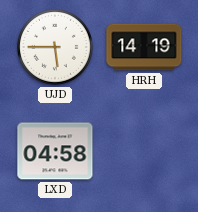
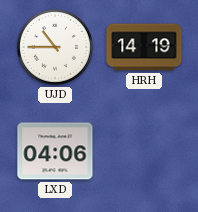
UJD: 5:45 -> 10:45 (56, 48)
LXD: 04:58 -> 04:06 (55, 151)
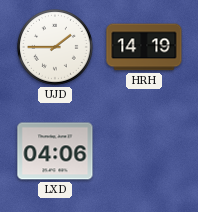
UJD: 10:45 -> 1:45 (56, 48)
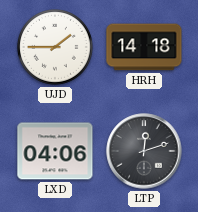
HRH: 14:19 -> 14:18 (144, 47)
LTP: none -> 12:12 (144, 151)
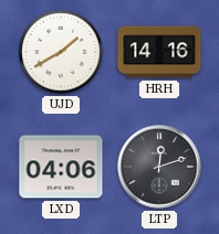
UJD: 1:45 -> 1:40 (62, 53)
HRH: 14:18 -> 14:16 (159, 52)
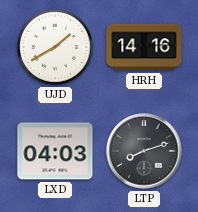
LXD: 04:06 -> 04:03 (55, 151)
LTP: 12:12 -> 8:12 (144, 151)
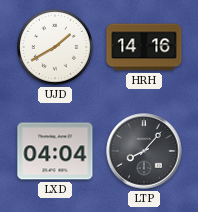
LXD: 04:03 -> 04:04 (55, 151)
LTP: 8:12 -> 8:07 (144, 151)
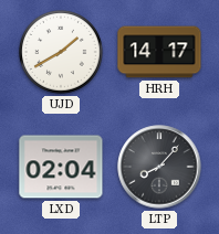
HRH: 14:16 -> 14:17 (159, 52)
LXD: 04:04 -> 02:04 (61, 167)
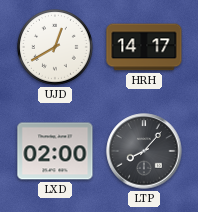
UJD: 1:40 -> 12:40 (56, 48)
LXD: 02:04 -> 02:00 (55, 151)
